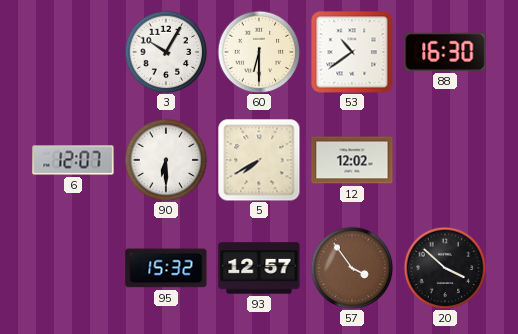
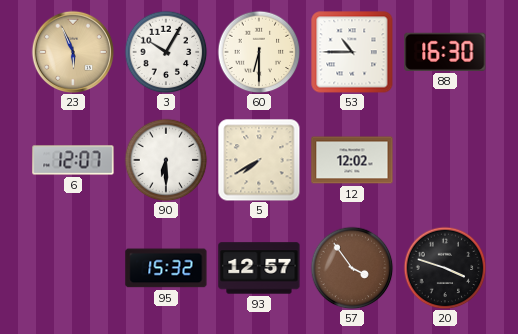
23: none -> 5:56 (72, 51)
53: 10:39 -> 10:45 (352, 52)
20: 3:52 -> 3:48 (445, 268)
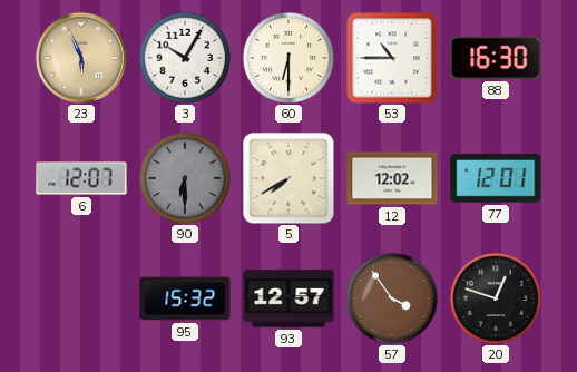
90 dial: white -> grey (185, 178)
77: none -> 12:01 (496, 178)
20: 3:48 -> 12:48 (496, 298)
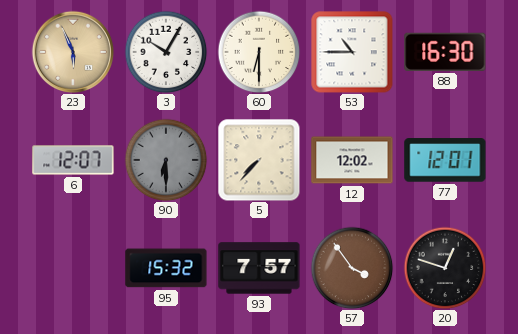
5: 7:40 -> 7:37 (259, 160)
93: 12:57 -> 7:57 (259, 268)
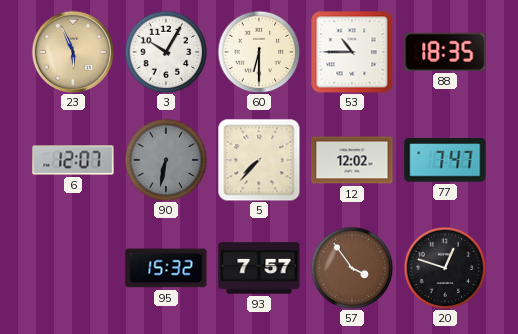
88: 16:30 -> 18:35 (445, 52)
90: 6:30 -> 6:32 (166, 160)
77: 12:01 -> 7:47 (445, 160)
